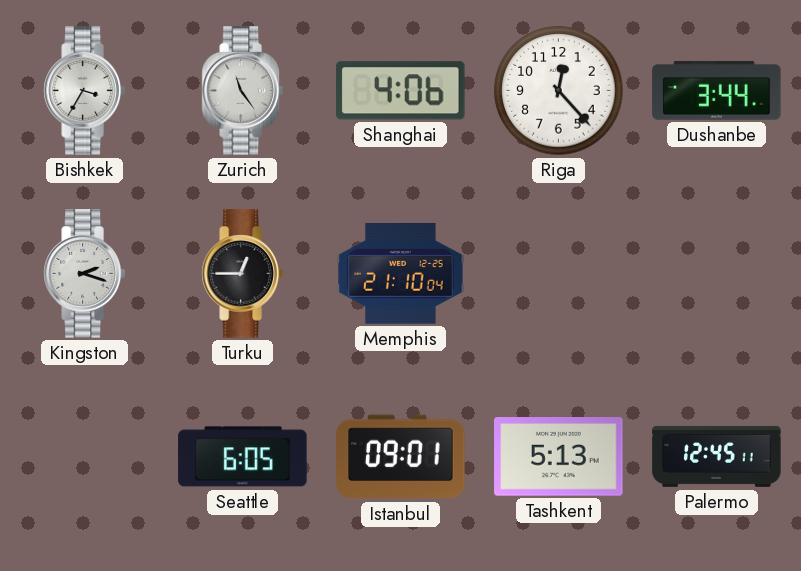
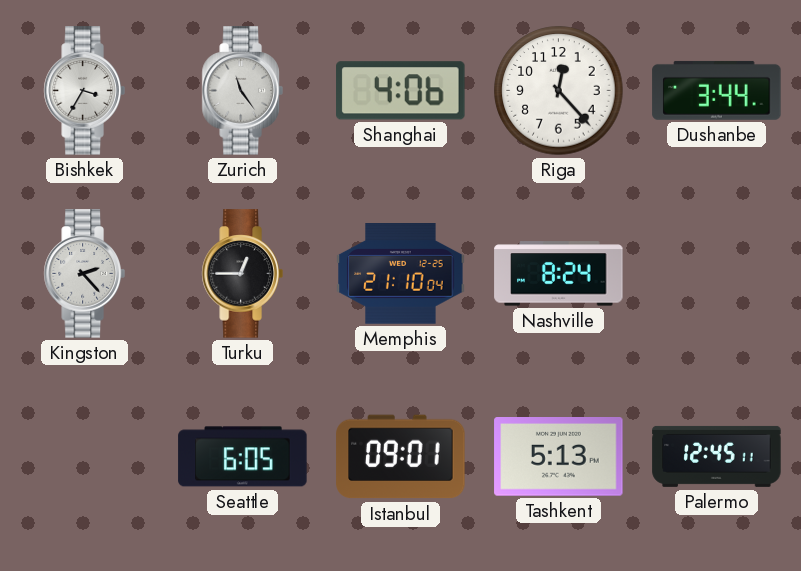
Kingston: 2:18 -> 2:23 (84, 274)
Nashville: none -> 8:24 (559, 274)
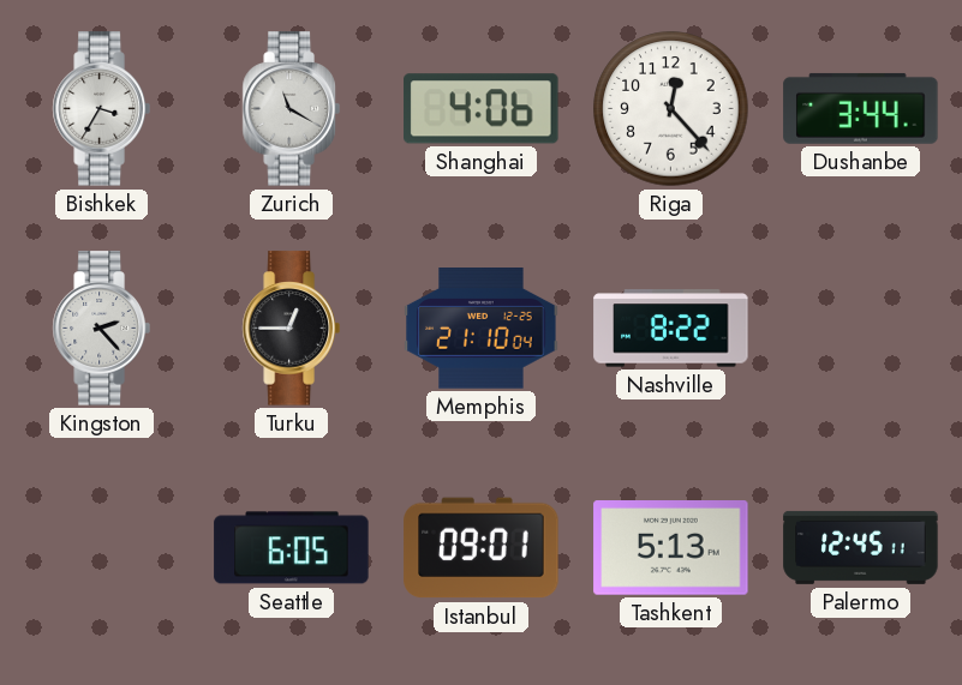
Zurich: 11:24 -> 11:20 (291, 109)
Nashville: 8:24 -> 8:22 (671, 329)
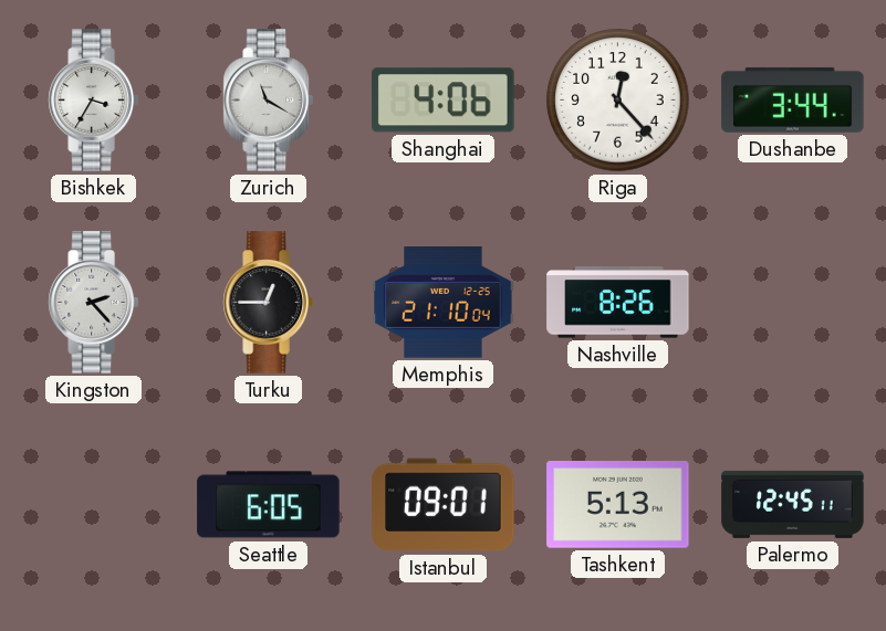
Nashville: 8:22 -> 8:26 (618, 303)
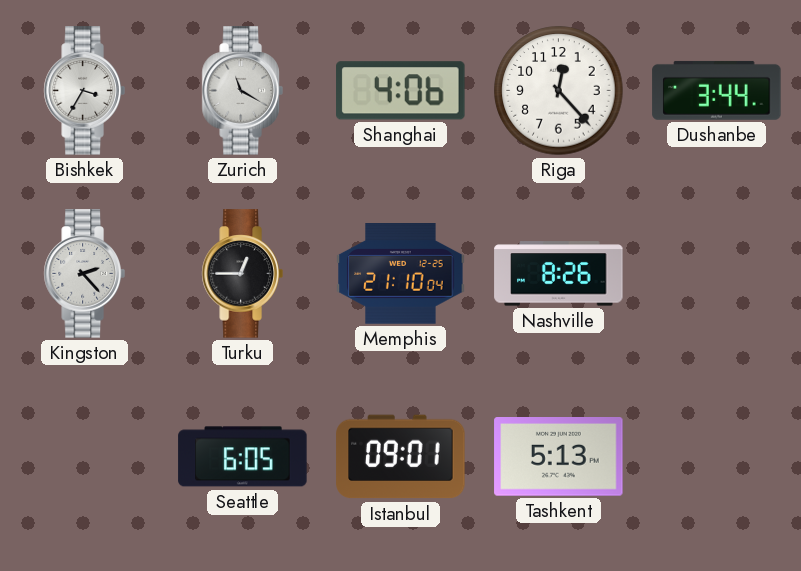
Palermo: 12:45 -> none (793, 504)
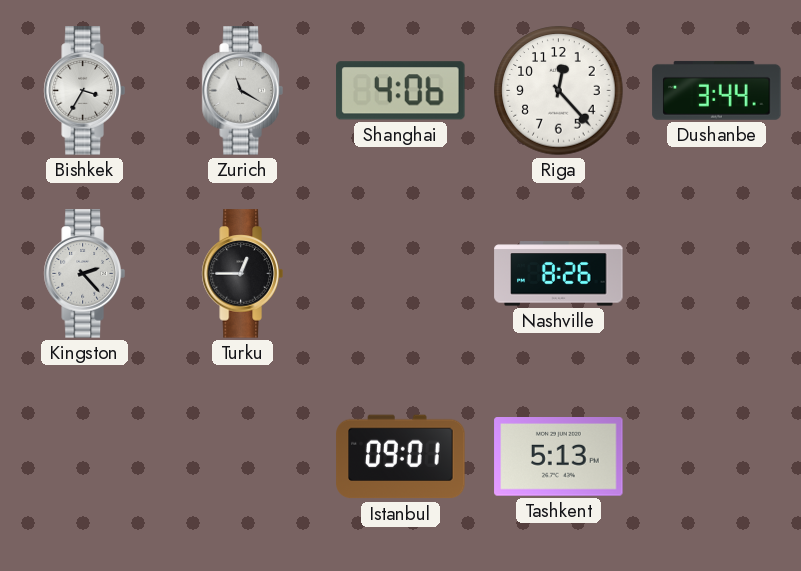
Memphis: 21:10 -> none (401, 274)
Seattle: 6:05 -> none (243, 457)
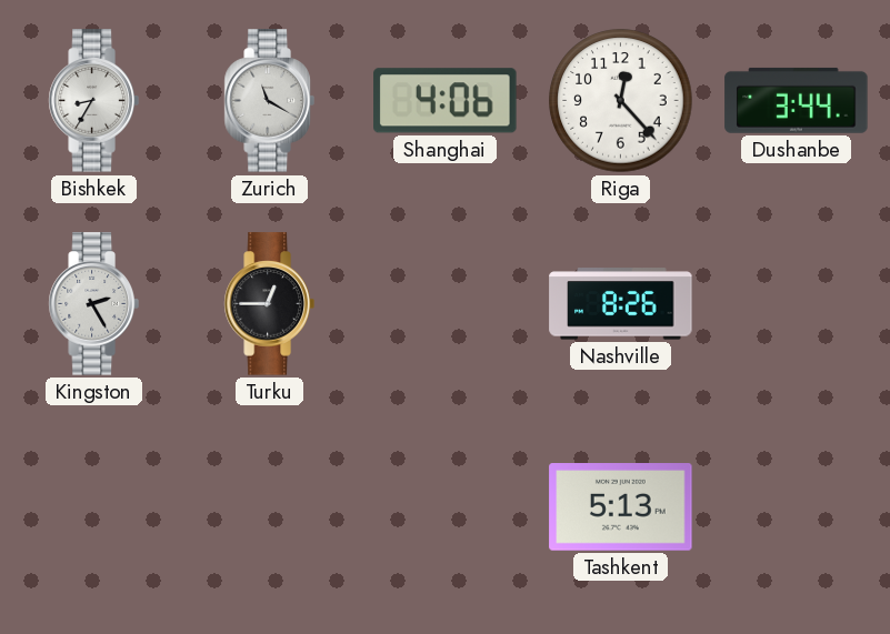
Bishkek: 3:35 -> 8:35 (93, 101)
Kingston: 2:23 -> 2:25 (93, 304)
Istanbul: 09:01 -> none (401, 457)
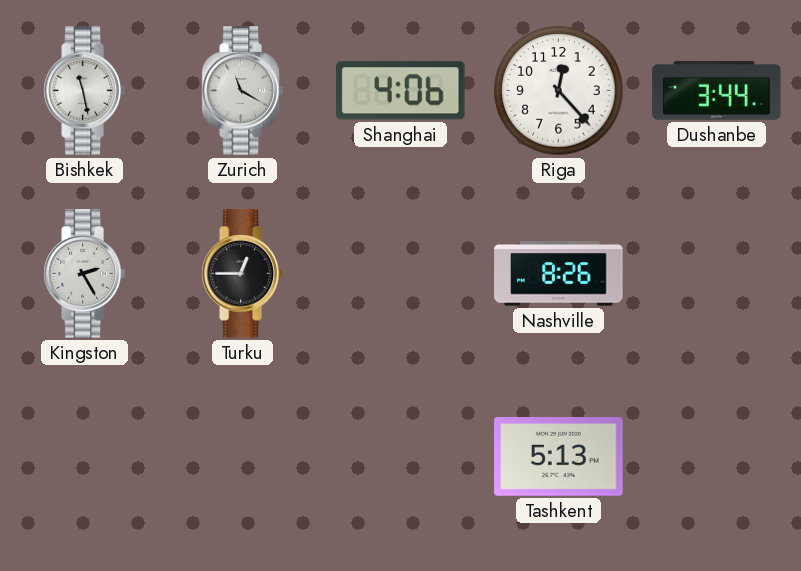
Bishkek: 8:35 -> 11:28 (84, 91)
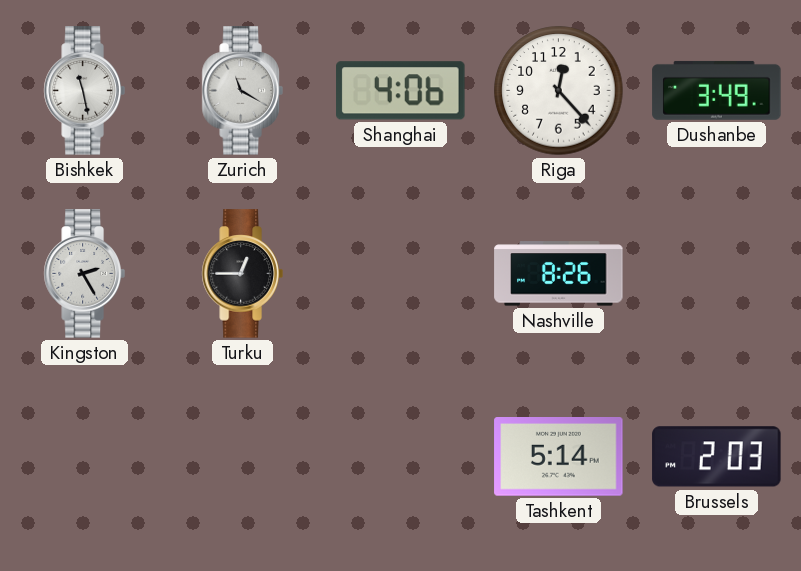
Dushanbe: 3:44 -> 3:49 (717, 90)
Tashkent: 5:13 -> 5:14 (559, 457)
Brussels: none -> 2:03 (717, 457)
